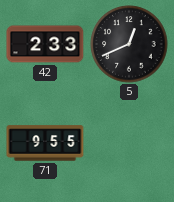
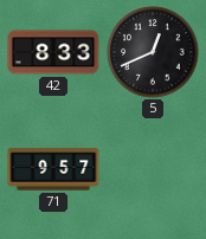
42: 2:33 -> 8:33 (53, 52)
71: 9:55 -> 9:57 (53, 169)
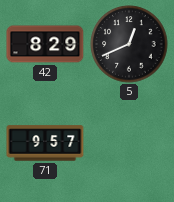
42: 8:33 -> 8:29 (45, 44)
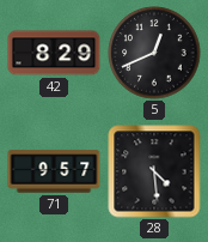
28: none -> 4:29 (154, 171)
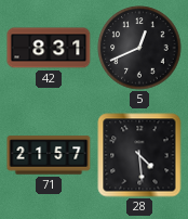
42: 8:29 -> 8:31 (49, 48)
71: 9:57 -> 21:57 (49, 155)
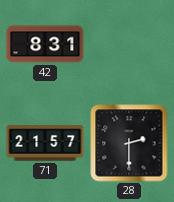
5: 12:41 -> none (139, 48)
28: 4:29 -> 2:30 (129, 143)
